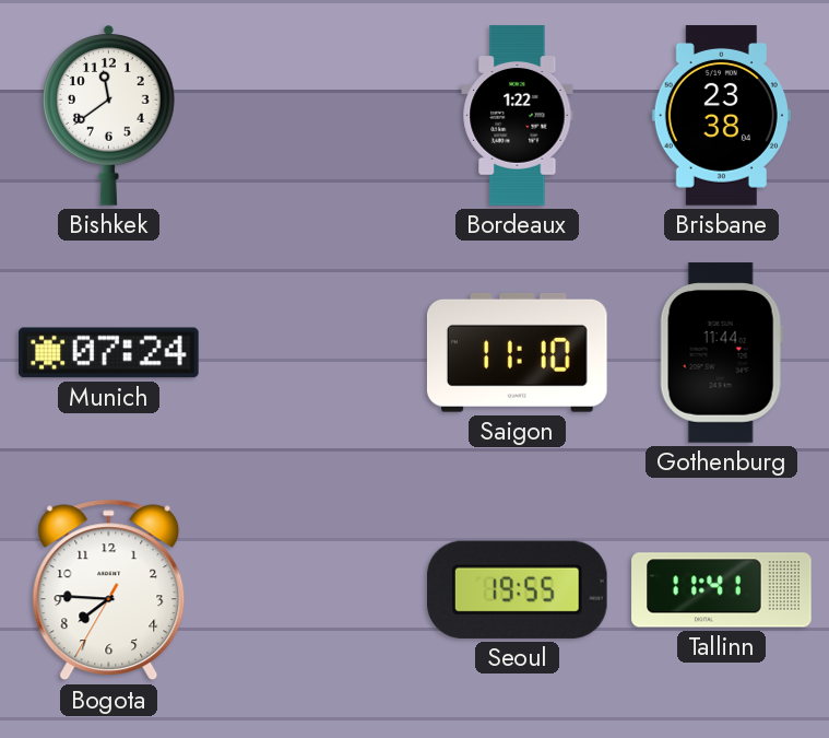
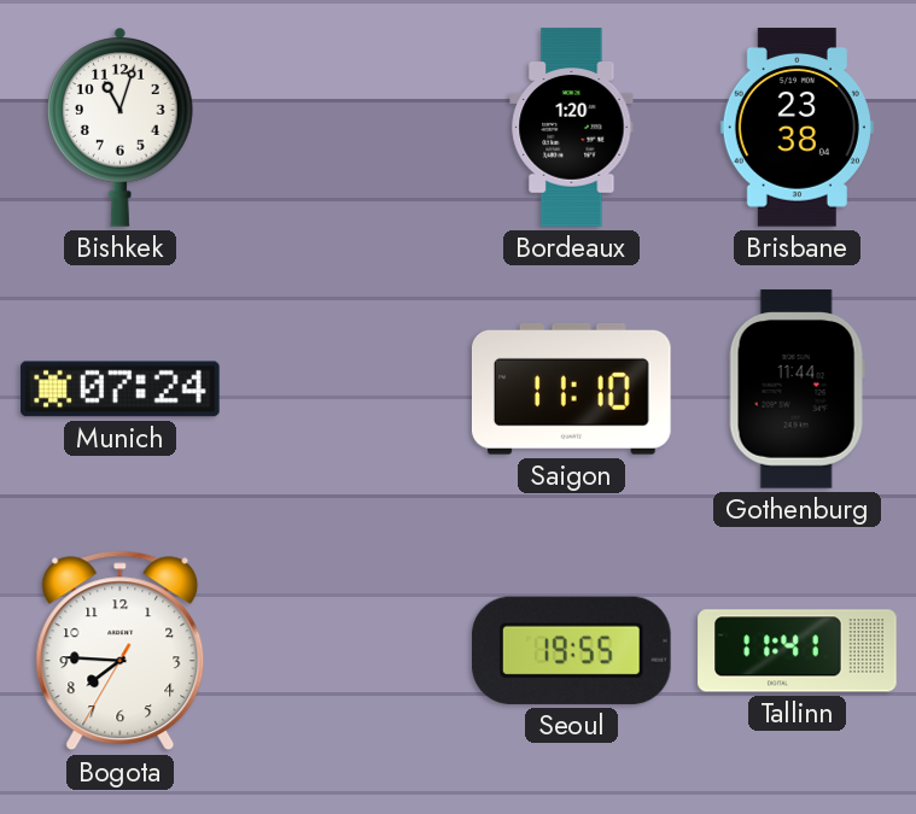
Bishkek: 11:39 -> 11:03 (121, 127)
Bordeaux: 1:22 -> 1:20 (572, 128)
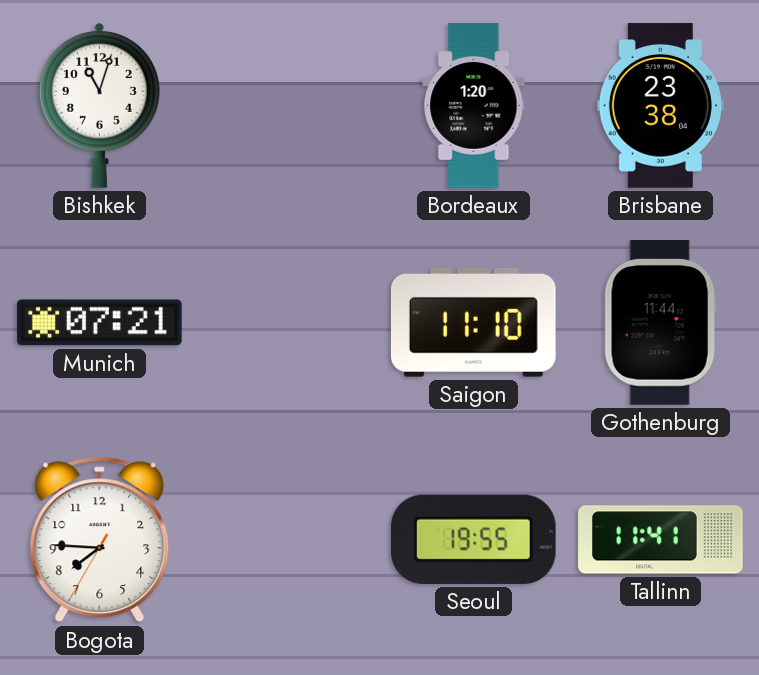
Munich: 07:24 -> 07:21 (100, 323)
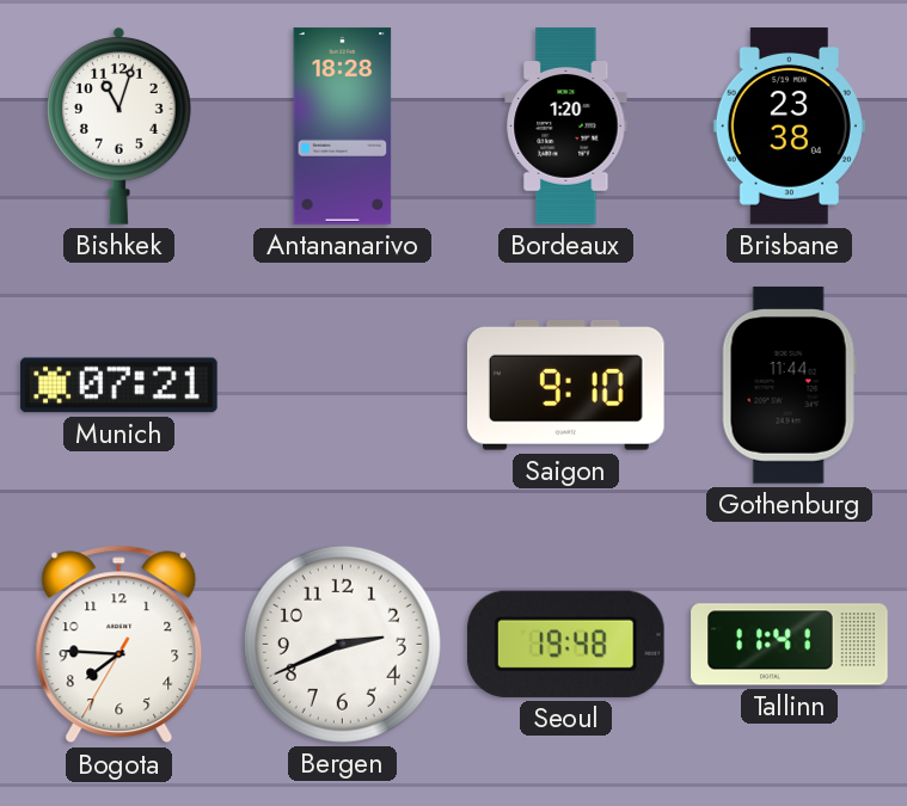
Antananarivo: none -> 18:28 (343, 127)
Saigon: 11:10 -> 9:10 (566, 384)
Bergen: none -> 2:41 (342, 644)
Seoul: 19:55 -> 19:48 (565, 644)
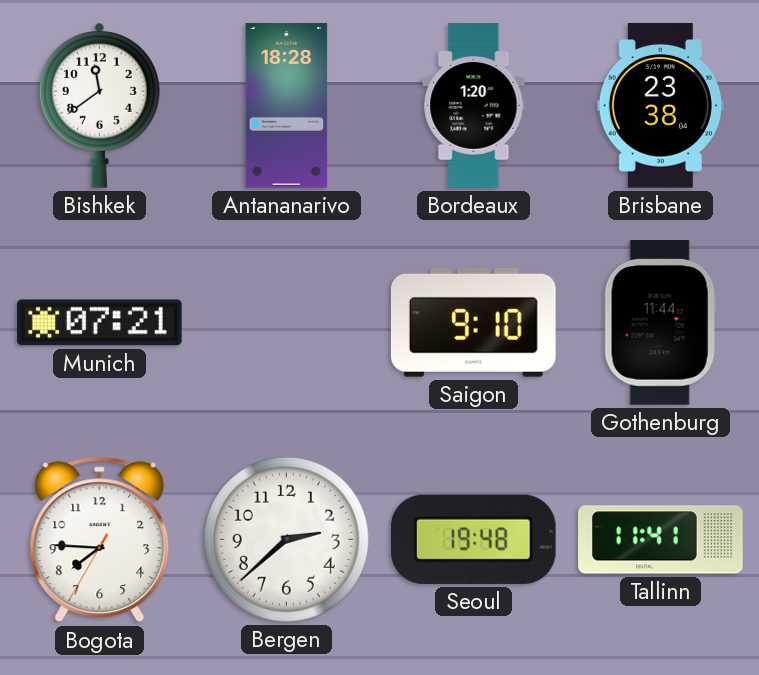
Bishkek: 11:03 -> 11:39 (100, 105)
Bergen: 2:41 -> 2:38 (286, 539)
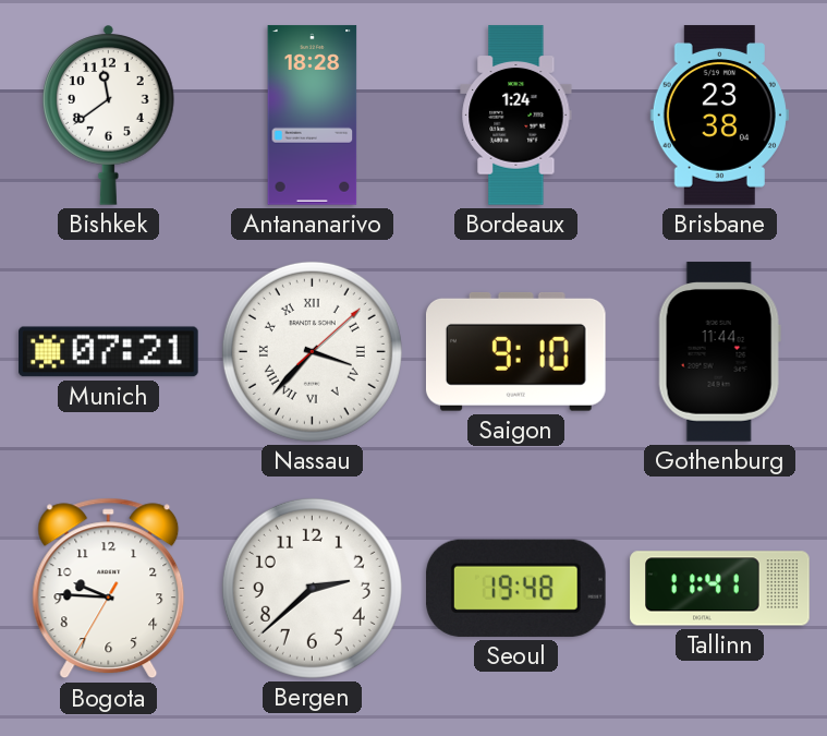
Bordeaux: 1:20 -> 1:24 (516, 116)
Nassau: none -> 3:37 (312, 351)
Bogota: 7:45 -> 9:45 (109, 589)
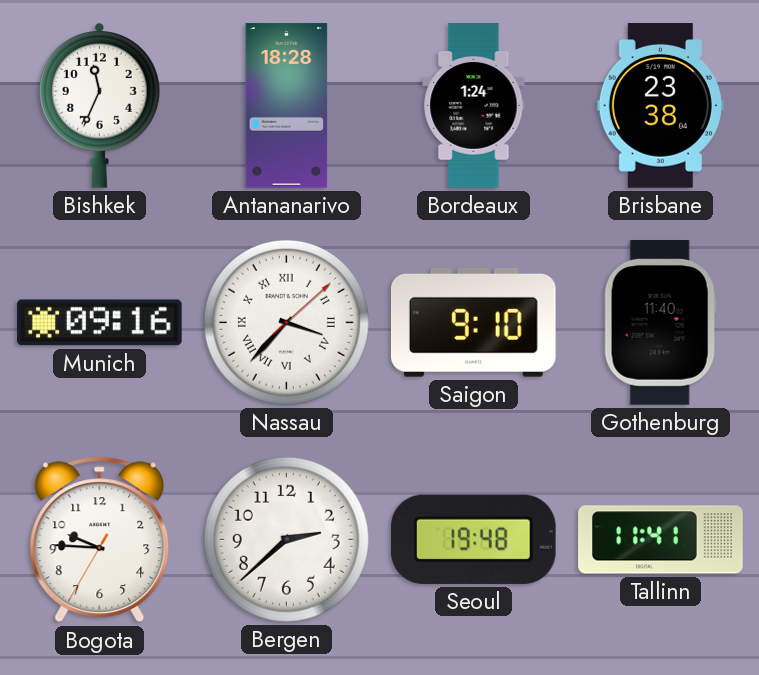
Bishkek: 11:39 -> 11:34 (100, 105)
Munich: 07:21 -> 09:16 (100, 323)
Gothenburg: 11:44 -> 11:40 (660, 323)
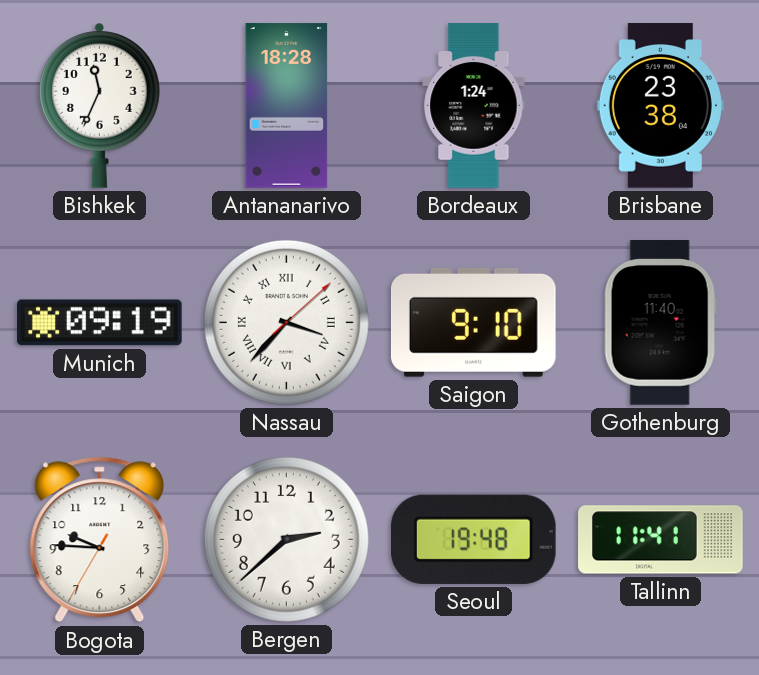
Munich: 09:16 -> 09:19 (100, 323)
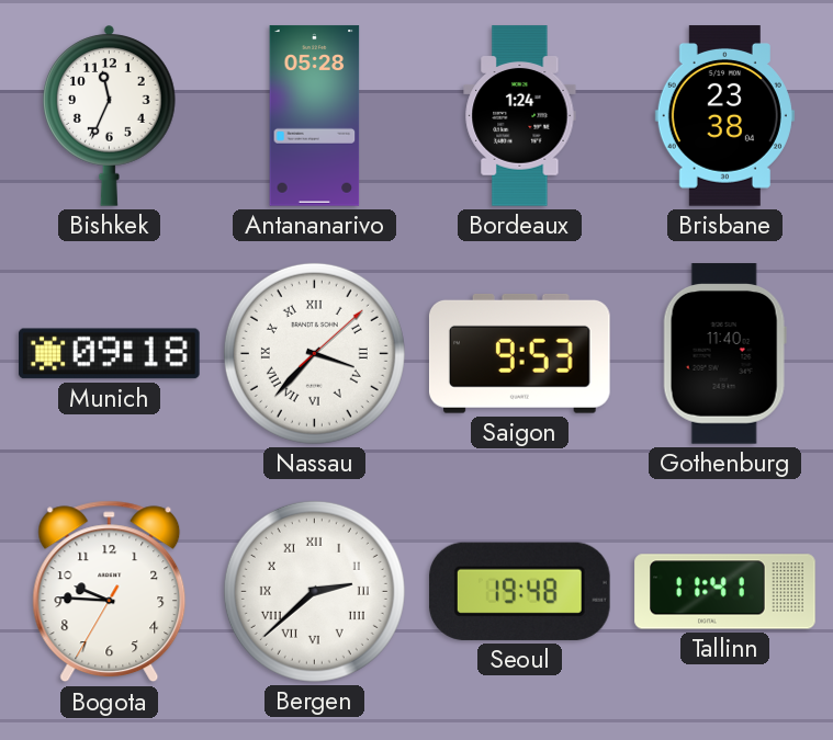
Antananarivo: 18:28 -> 05:28 (315, 116)
Munich: 09:19 -> 09:18 (110, 354)
Saigon: 9:10 -> 9:53 (520, 353)
Bergen numerals: Arabic -> Roman (314, 591)
